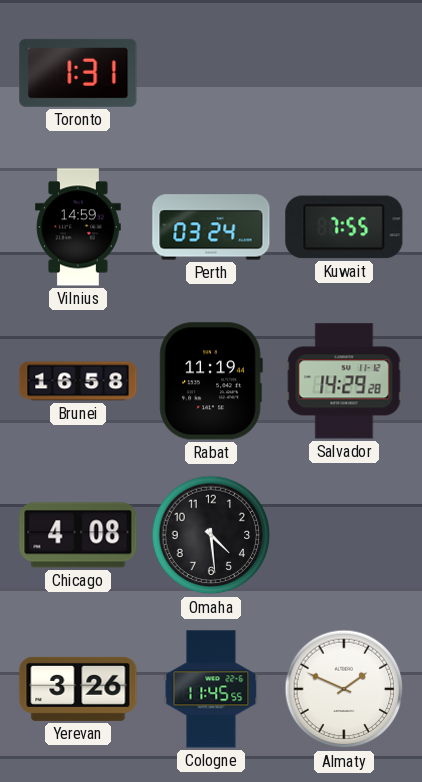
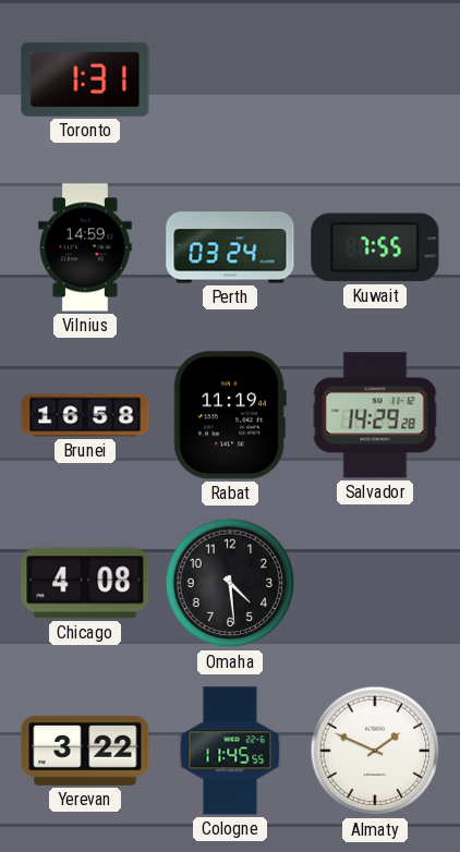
Yerevan: 3:26 -> 3:22 (85, 751)
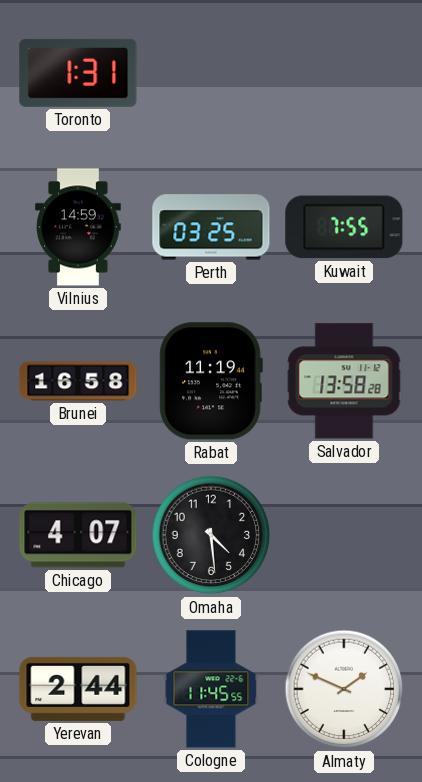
Perth: 03:24 -> 03:25 (211, 227)
Salvador: 14:29 -> 13:58 (344, 381)
Chicago: 4:08 -> 4:07 (78, 535)
Yerevan: 3:22 -> 2:44 (78, 689)
